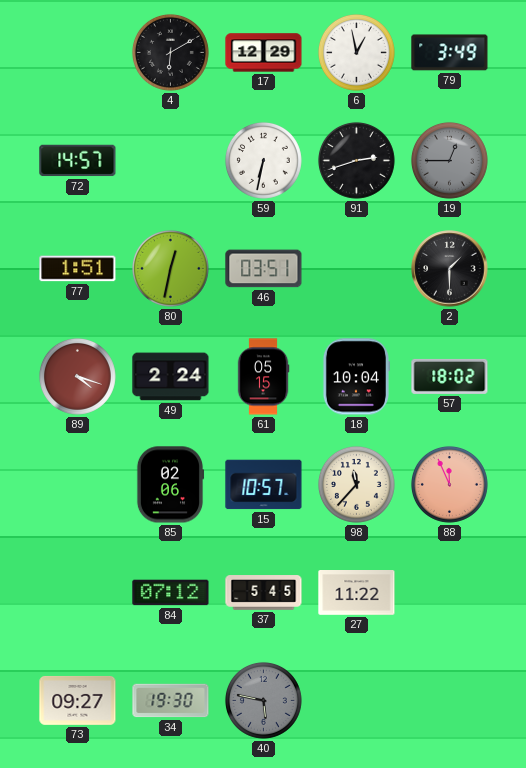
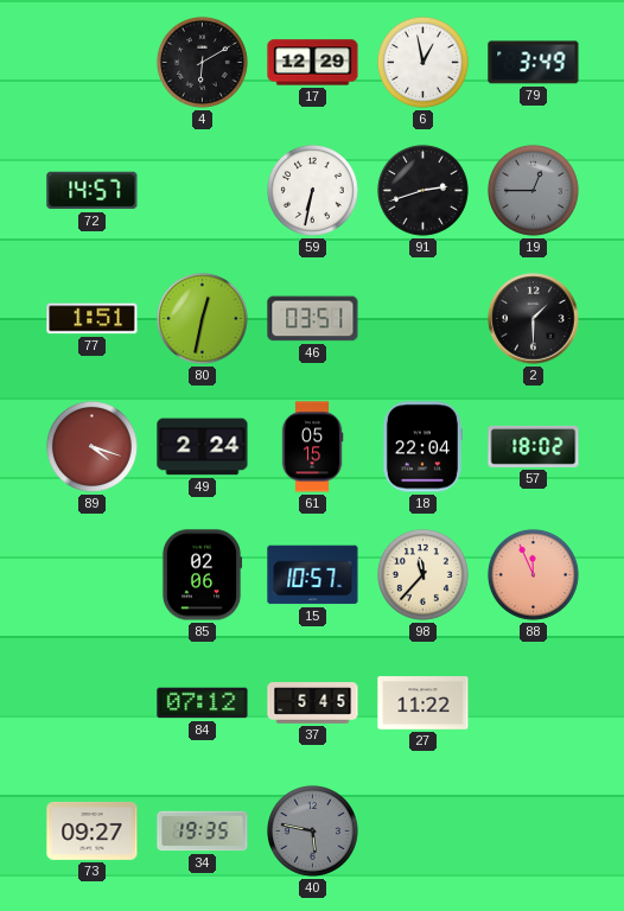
18: 10:04 -> 22:04 (422, 447)
34: 19:30 -> 19:35 (203, 832)
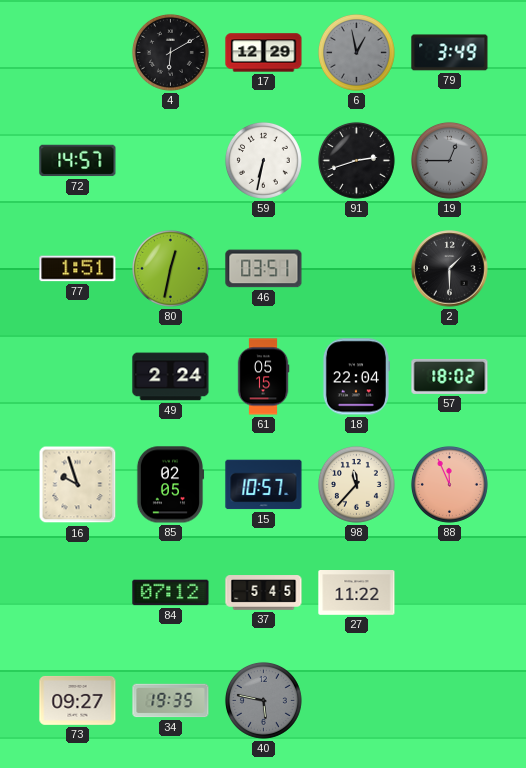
6 dial: white -> grey (356, 52)
89: 4:18 -> none (91, 446)
16: none -> 9:57 (78, 485)
85: 02:06 -> 02:05 (170, 485)
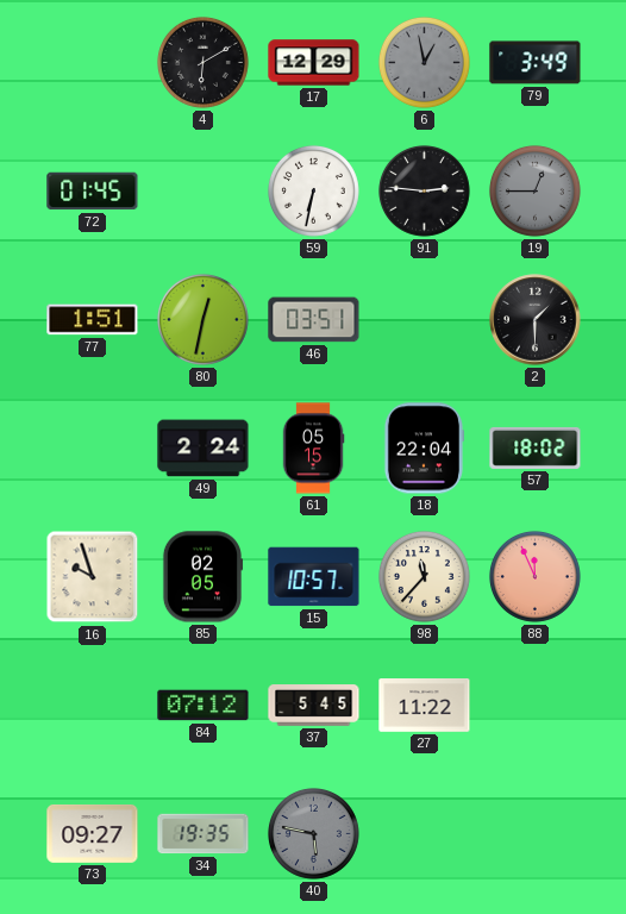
72: 14:57 -> 01:45 (93, 192)
91: 2:42 -> 2:46 (424, 190)
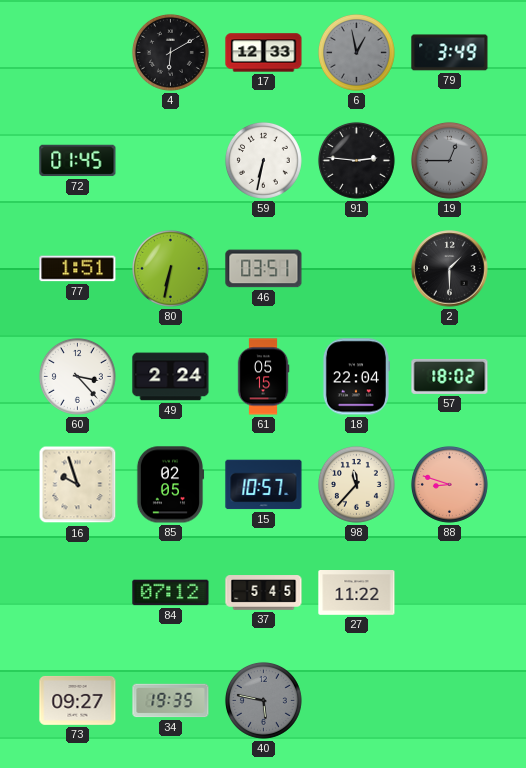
17: 12:29 -> 12:33 (264, 53)
80: 12:32 -> 6:32 (170, 268)
60: none -> 3:23 (77, 376)
88: 11:56 -> 8:48 (449, 484)
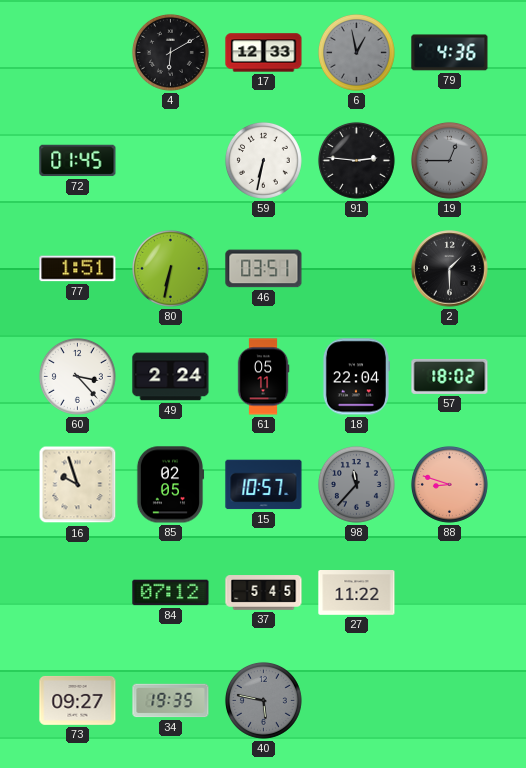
79: 3:49 -> 4:36 (450, 53)
61: 05:15 -> 05:11 (263, 377)
98 dial: cream -> grey (356, 484)
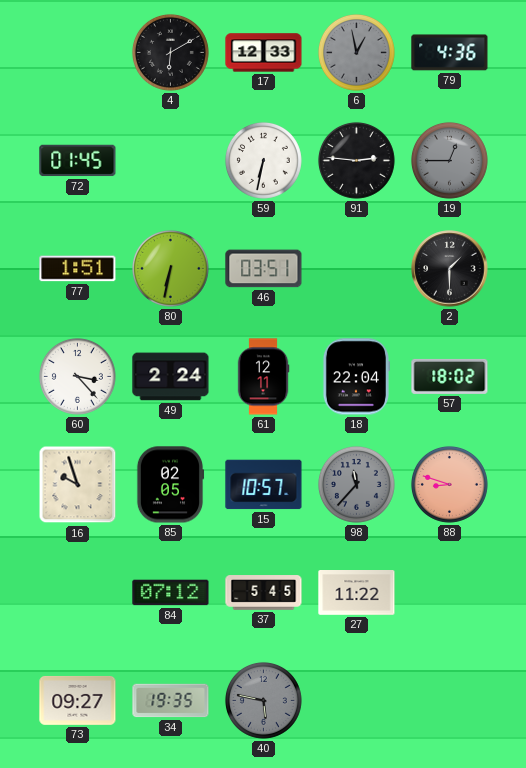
61: 05:11 -> 12:11 (263, 377)
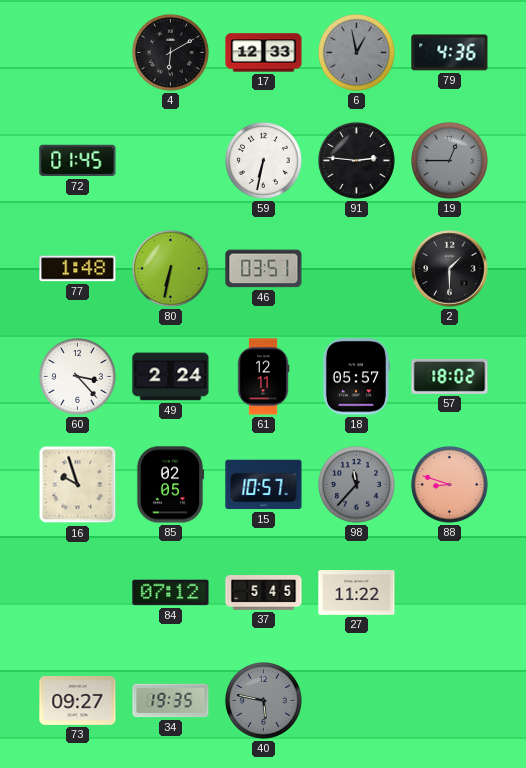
77: 1:51 -> 1:48 (78, 269)
18: 22:04 -> 05:57 (356, 377)
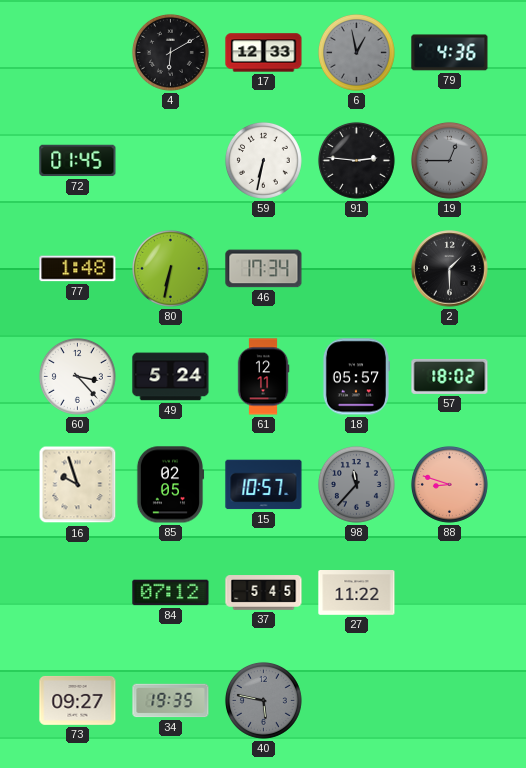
46: 03:51 -> 17:34 (264, 269)
49: 2:24 -> 5:24 (171, 377)
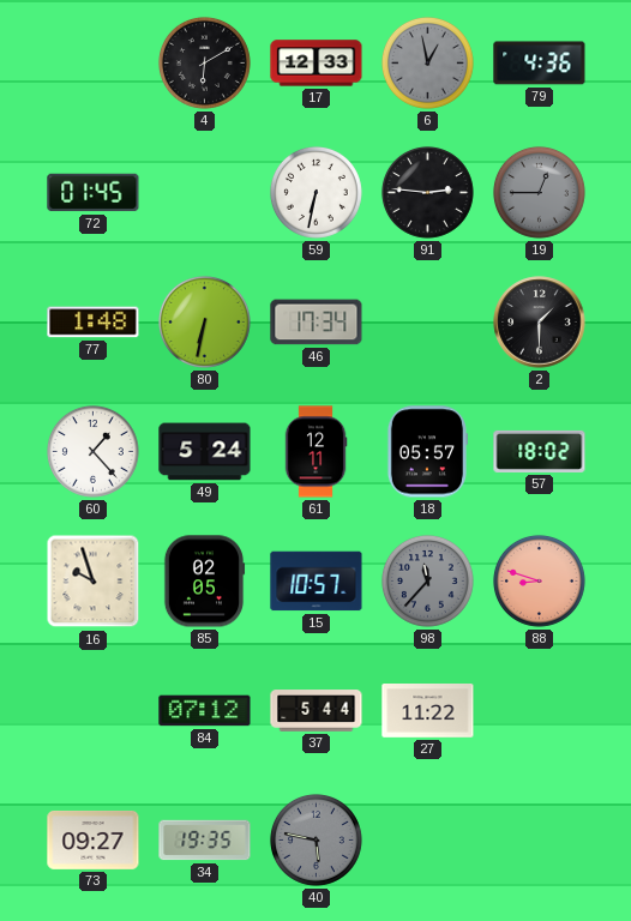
60: 3:23 -> 1:23 (92, 451)
37: 5:45 -> 5:44 (317, 711)
